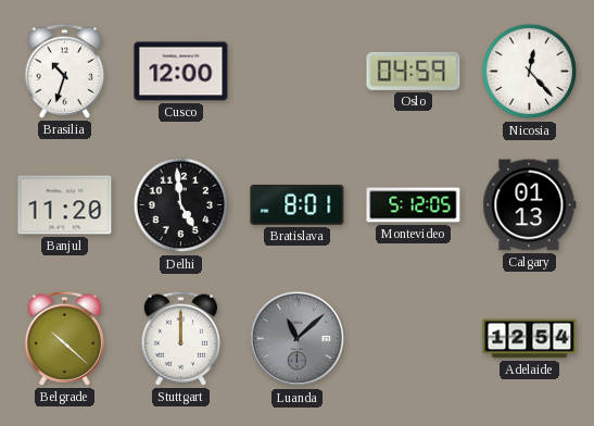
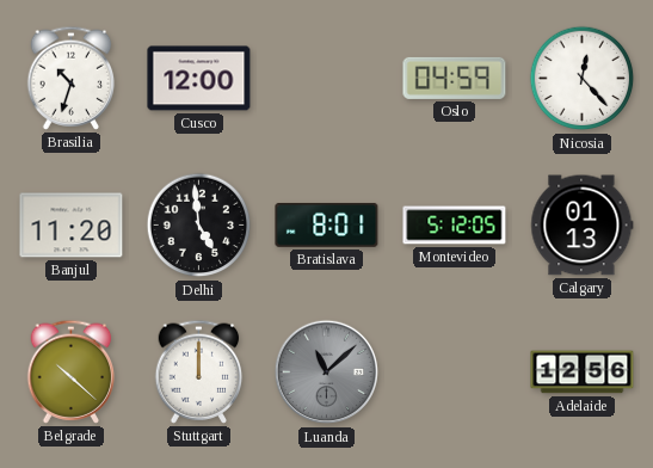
Adelaide: 12:54 -> 12:56 (583, 372)
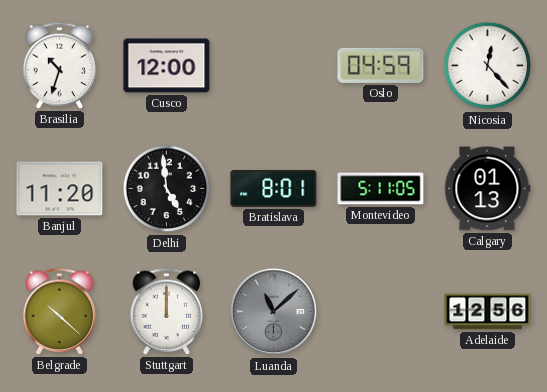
Montevideo: 5:12 -> 5:11 (381, 189)
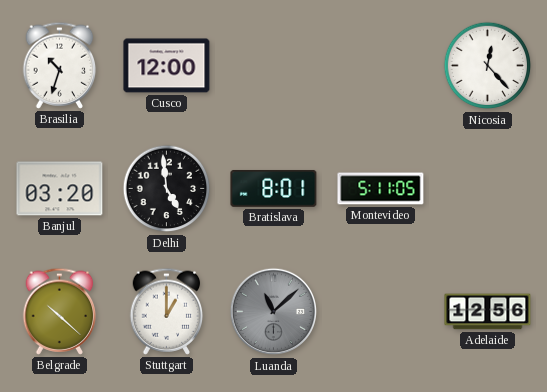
Oslo: 04:59 -> none (381, 65)
Banjul: 11:20 -> 03:20 (60, 189)
Calgary: 01:13 -> none (488, 189)
Stuttgart: 12:00 -> 1:00 (167, 311)
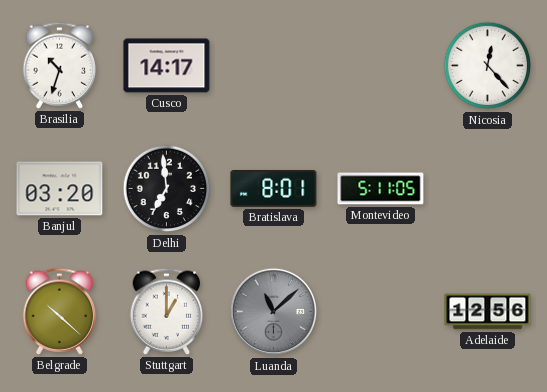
Cusco: 12:00 -> 14:17 (167, 66)
Delhi: 4:59 -> 6:59 (167, 189)
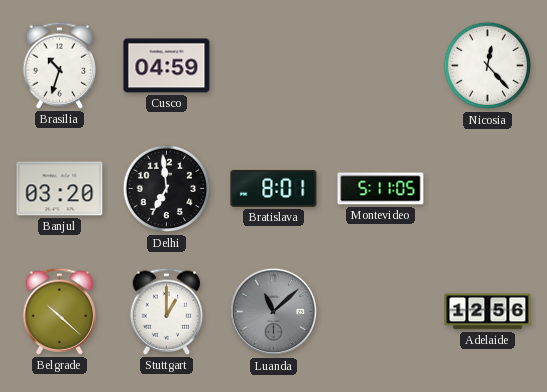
Cusco: 14:17 -> 04:59 (167, 66)
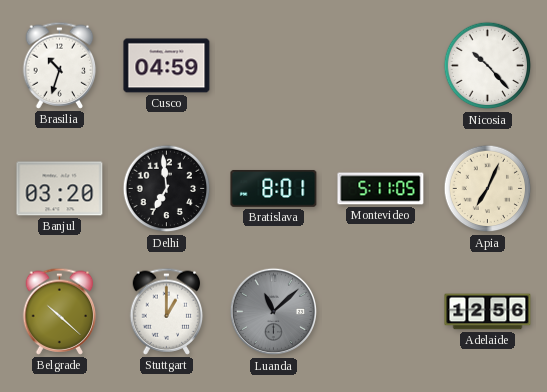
Nicosia: 12:23 -> 10:23 (488, 66)
Apia: none -> 7:04 (488, 189)
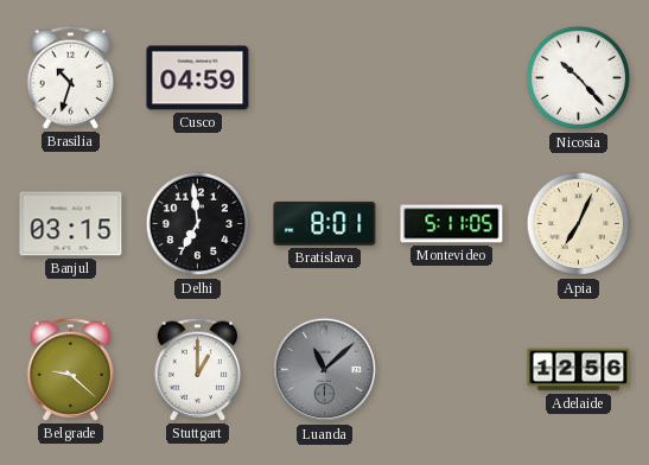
Banjul: 03:20 -> 03:15 (71, 224)
Belgrade: 10:22 -> 9:22 (71, 369)
